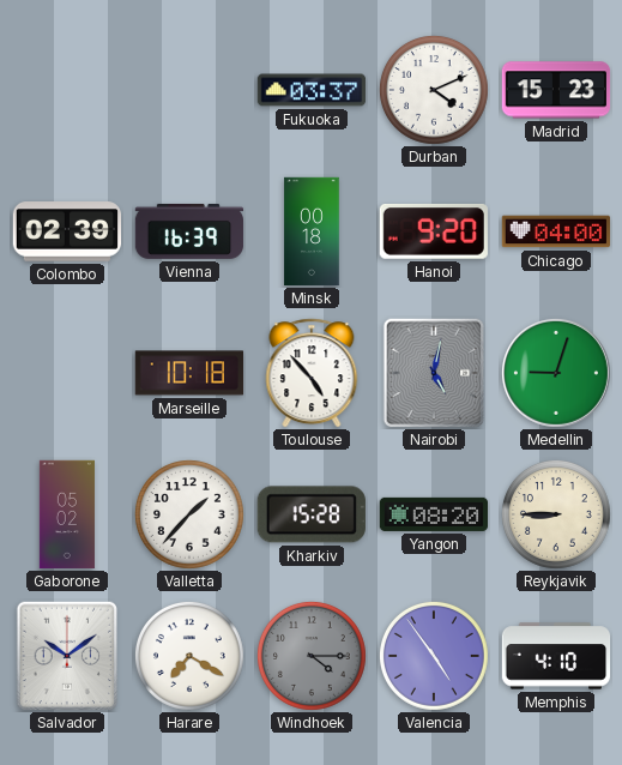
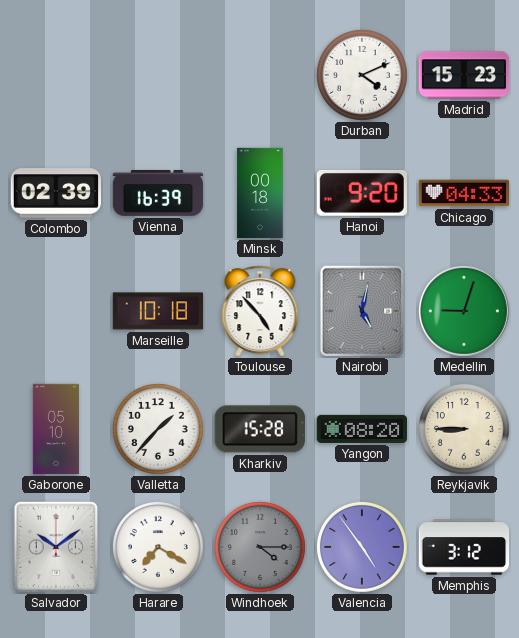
Fukuoka: 03:37 -> none (312, 90)
Chicago: 04:00 -> 04:33 (464, 193)
Gaborone: 05:02 -> 05:10 (56, 429)
Memphis: 4:10 -> 3:12 (464, 547)
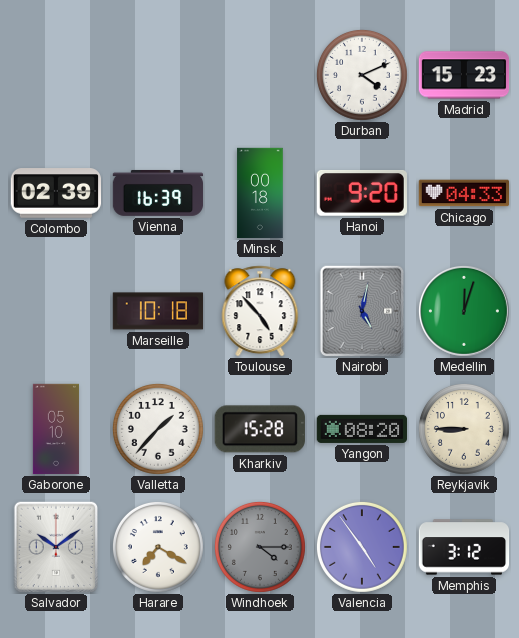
Medellin: 9:03 -> 12:03 (464, 311)
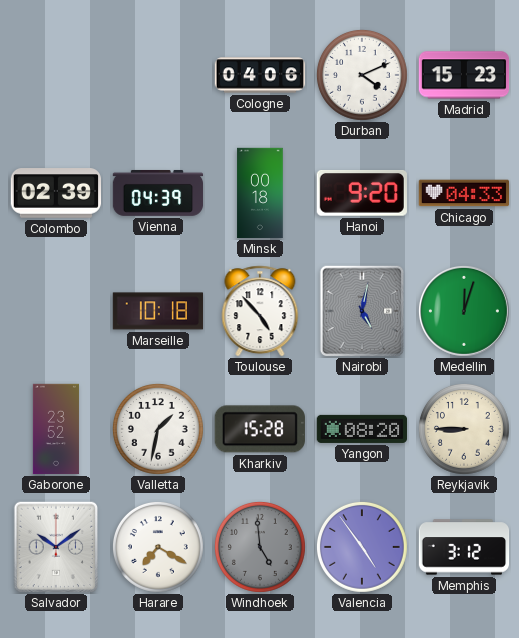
Cologne: none -> 04:06 (260, 75)
Vienna: 16:39 -> 04:39 (158, 193)
Gaborone: 05:10 -> 23:52 (56, 429)
Valletta: 1:37 -> 1:32 (158, 429)
Windhoek: 4:15 -> 4:59 (260, 547)
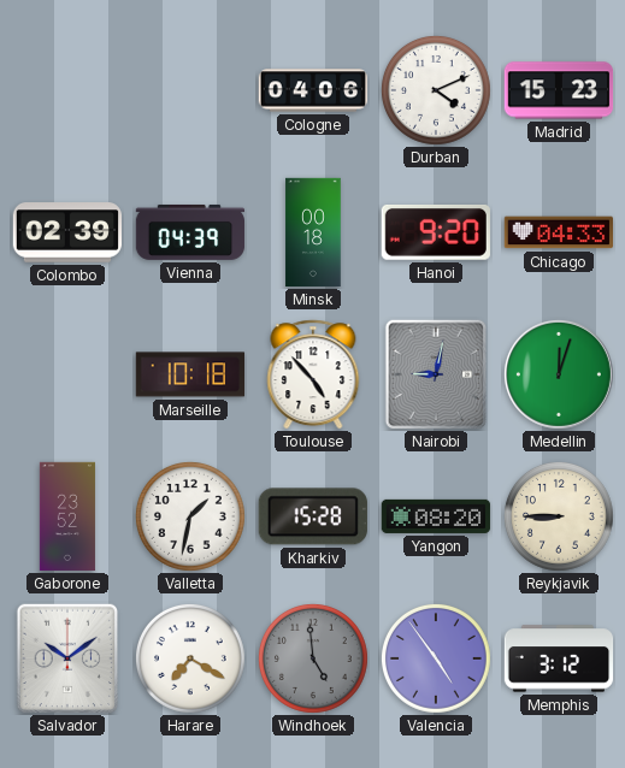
Nairobi: 5:02 -> 9:02 (436, 374)
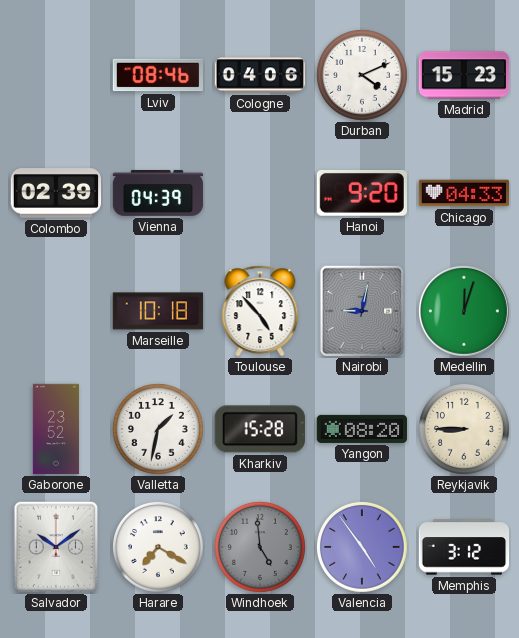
Lviv: none -> 08:46 (157, 75)
Minsk: 00:18 -> none (313, 232)
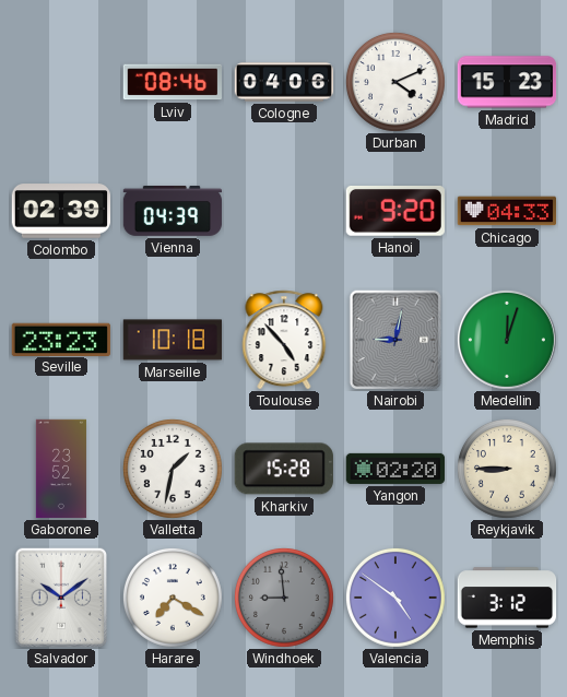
Seville: none -> 23:23 (60, 339)
Yangon: 08:20 -> 02:20 (395, 469)
Windhoek: 4:59 -> 8:59 (284, 598)
Valencia: 4:54 -> 4:51 (395, 598)
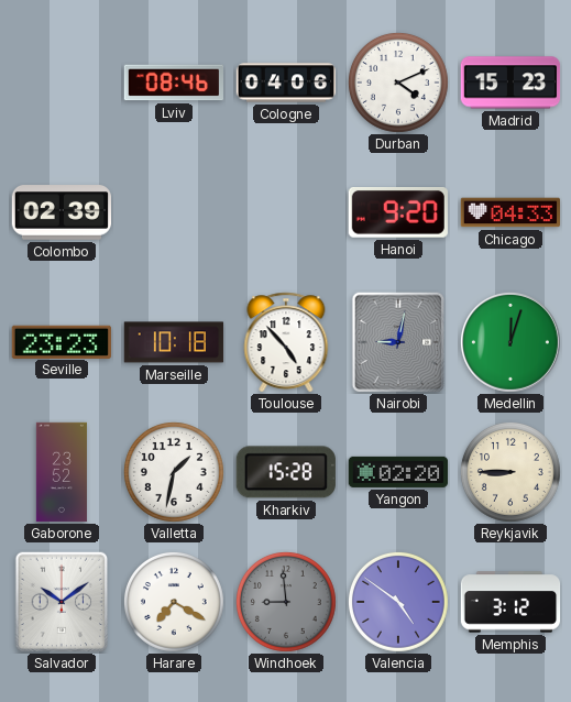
Vienna: 04:39 -> none (173, 211)
